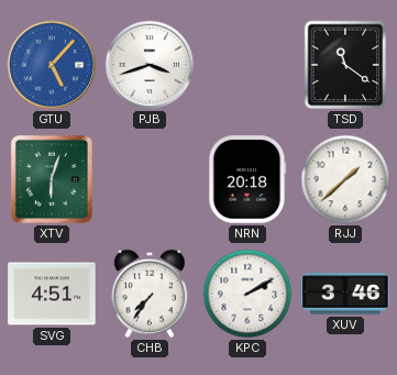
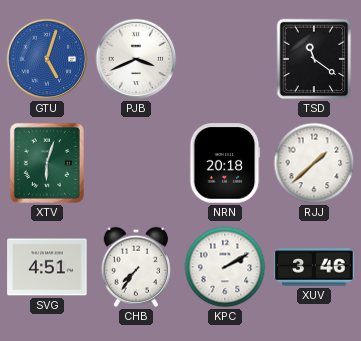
GTU: 5:07 -> 5:03 (47, 59)
PJB: 3:42 -> 3:41 (136, 59)
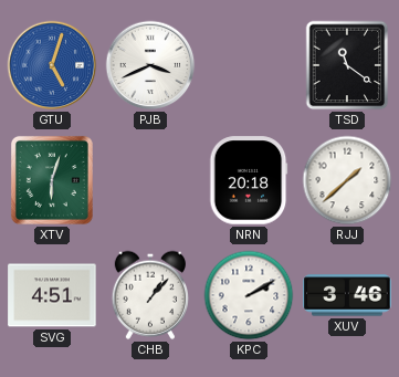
CHB: 7:36 -> 1:07 (149, 295)
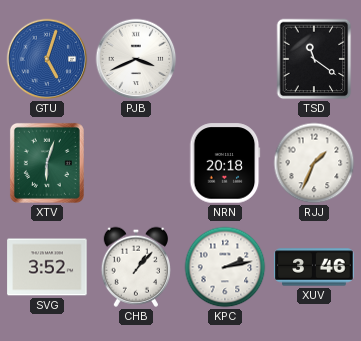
RJJ: 1:38 -> 1:34 (314, 163)
SVG: 4:51 -> 3:52 (47, 267)
KPC: 2:10 -> 2:13 (225, 267)
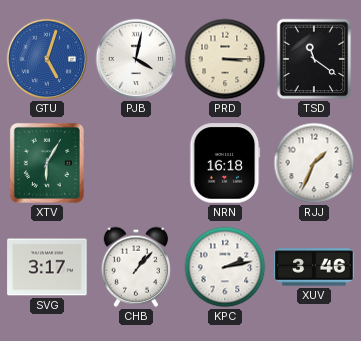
PJB: 3:41 -> 4:02 (136, 59)
PRD: none -> 3:15 (225, 59)
XTV: 6:03 -> 6:05 (47, 163)
NRN: 20:18 -> 16:18 (225, 163)
SVG: 3:52 -> 3:17 (47, 267)
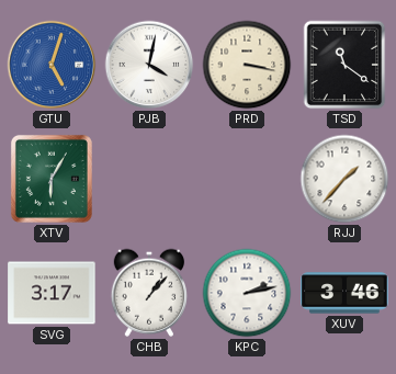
PRD: 3:15 -> 3:17 (247, 65)
NRN: 16:18 -> none (225, 163)
RJJ: 1:34 -> 1:37 (344, 179)
